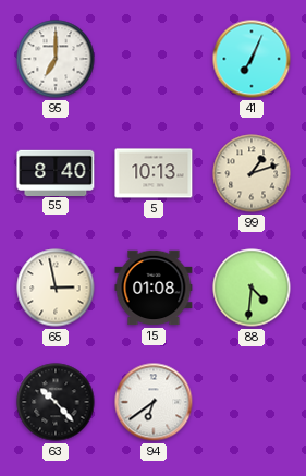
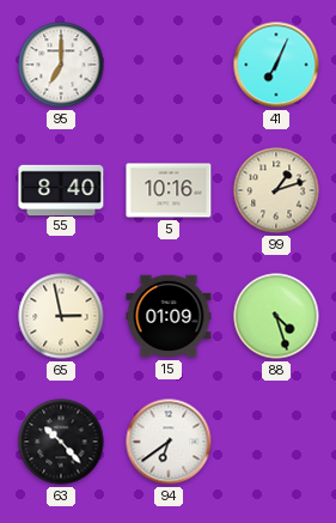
5: 10:13 -> 10:16 (169, 190)
15: 01:08 -> 01:09 (169, 316)
88: 4:31 -> 4:27 (276, 316)
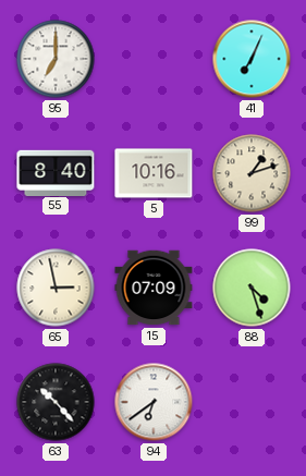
15: 01:09 -> 07:09 (154, 288)
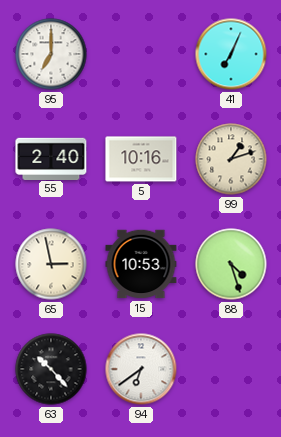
55: 8:40 -> 2:40 (51, 158)
15: 07:09 -> 10:53 (141, 264)
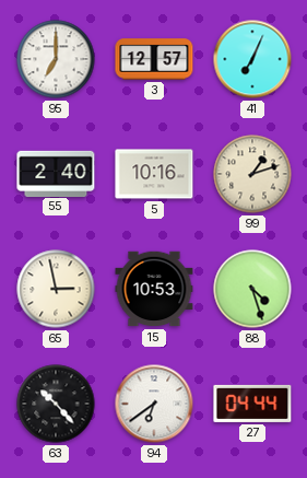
3: none -> 12:57 (154, 59)
27: none -> 04:44 (252, 404)
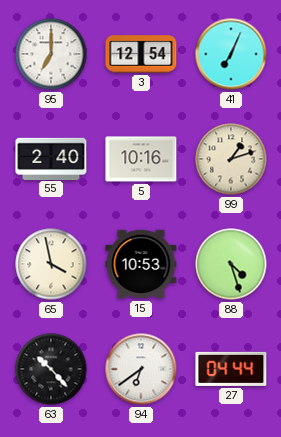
3: 12:57 -> 12:54 (141, 54)
65: 2:58 -> 3:58 (51, 264)
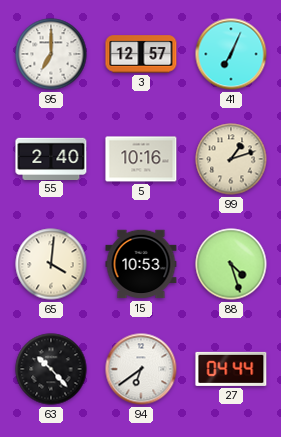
3: 12:54 -> 12:57 (141, 54)
65: 3:58 -> 4:01 (51, 264)
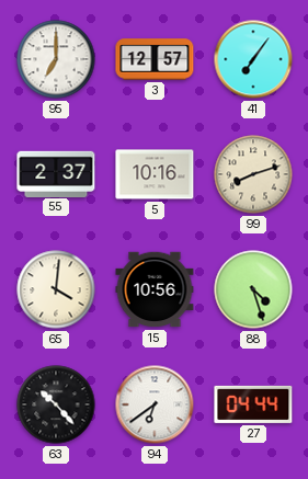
41: 7:04 -> 7:06 (253, 59)
55: 2:40 -> 2:37 (56, 173)
99: 1:12 -> 8:12 (253, 174)
15: 10:53 -> 10:56 (155, 289)
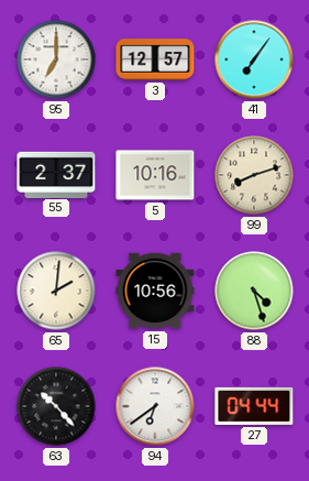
65: 4:01 -> 2:01 (56, 291)
